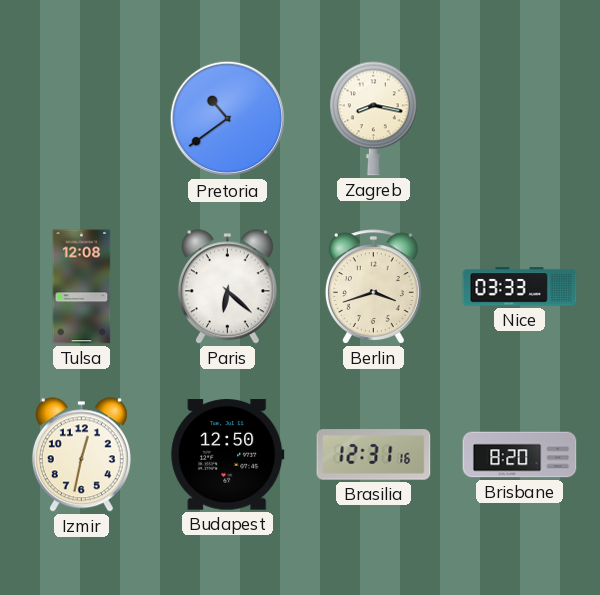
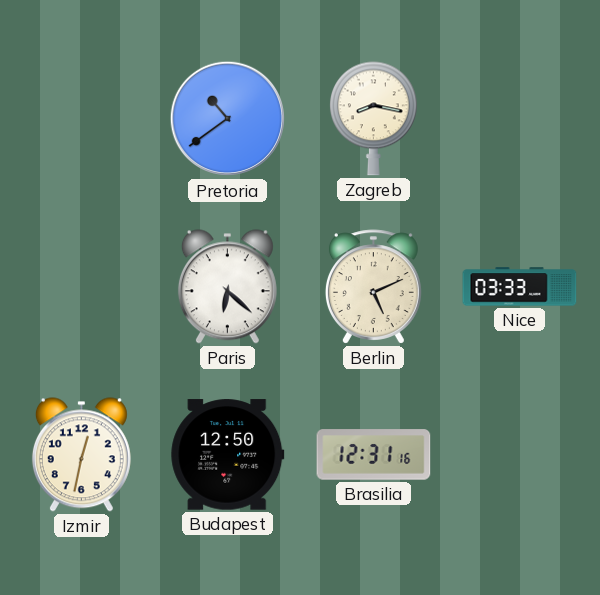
Tulsa: 12:08 -> none (82, 287)
Berlin: 3:42 -> 5:11 (373, 287)
Brisbane: 8:20 -> none (520, 455)
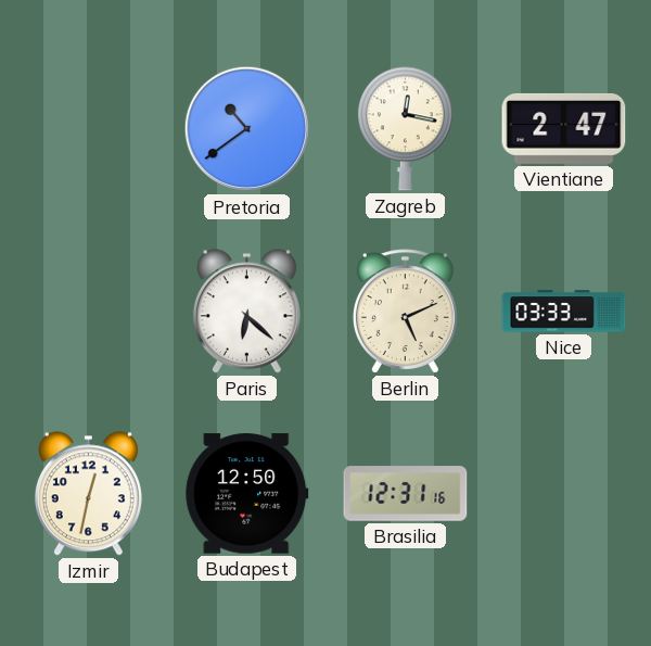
Zagreb: 8:17 -> 12:17 (405, 129)
Vientiane: none -> 2:47 (564, 128)
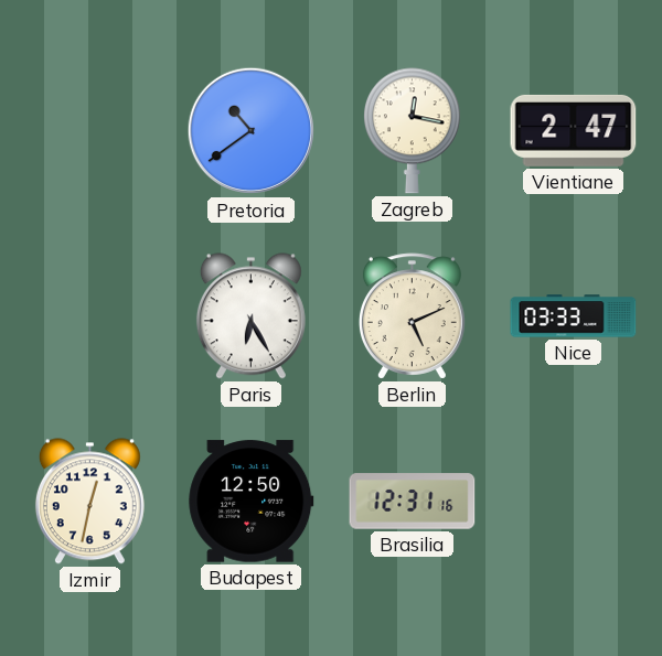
Paris: 6:22 -> 6:25 (250, 316)
